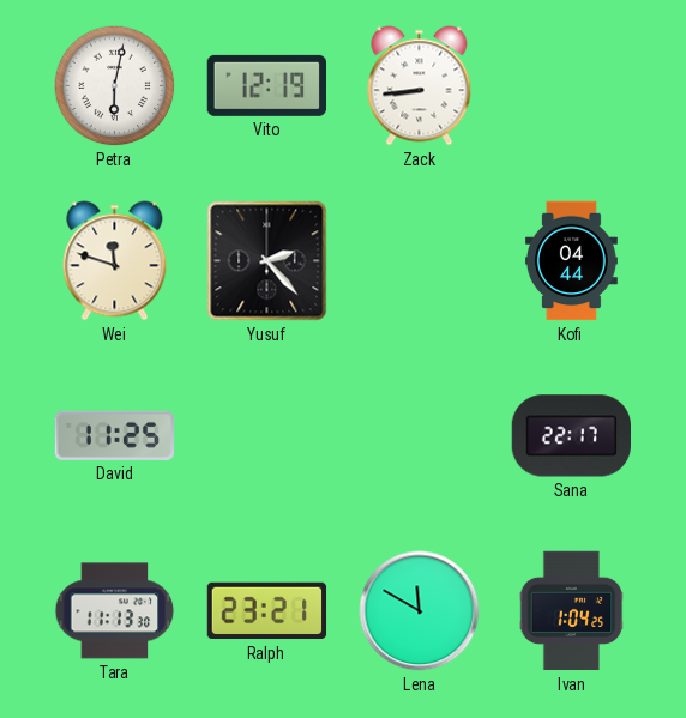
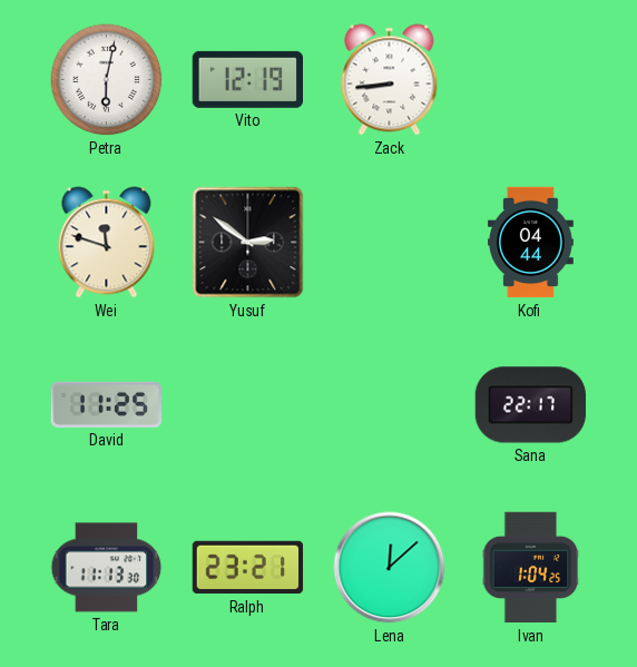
Yusuf: 2:23 -> 2:51 (248, 243)
Lena: 11:50 -> 12:08 (390, 568)
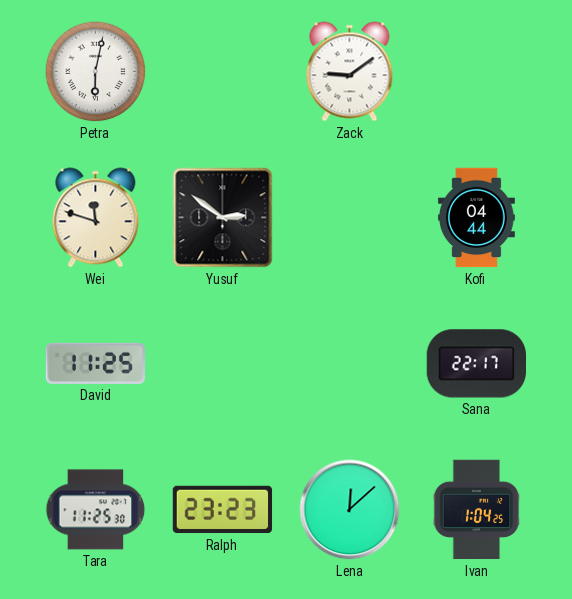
Vito: 12:19 -> none (247, 79)
Zack: 8:44 -> 9:09 (350, 72)
Tara: 11:13 -> 11:25 (96, 510)
Ralph: 23:21 -> 23:23 (223, 510)
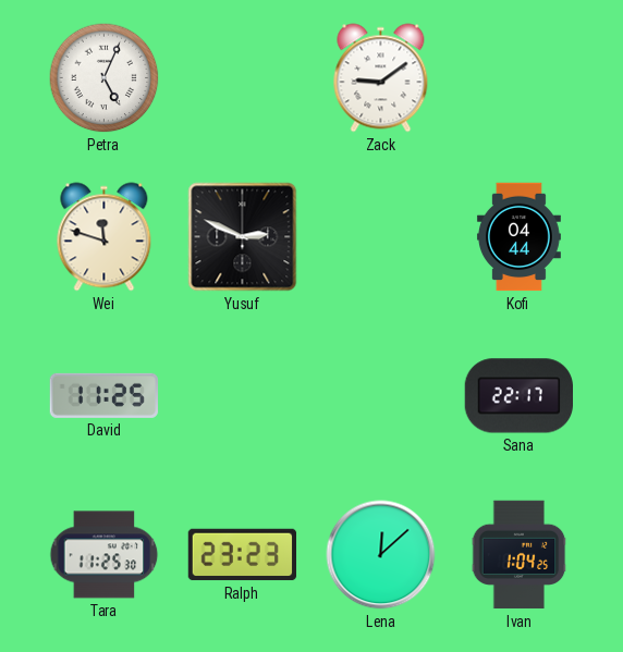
Petra: 6:02 -> 5:04 (105, 78)
Yusuf: 2:51 -> 2:49 (243, 237)
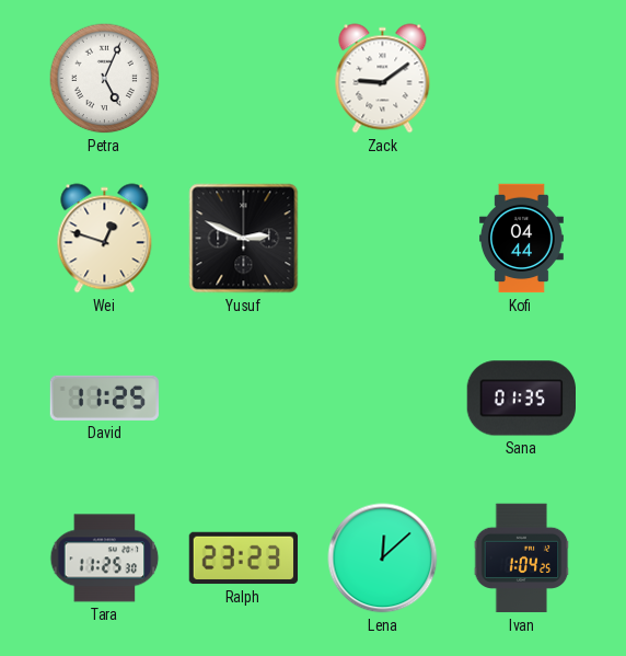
Wei: 11:48 -> 12:48 (105, 239)
Sana: 22:17 -> 01:35 (522, 399)
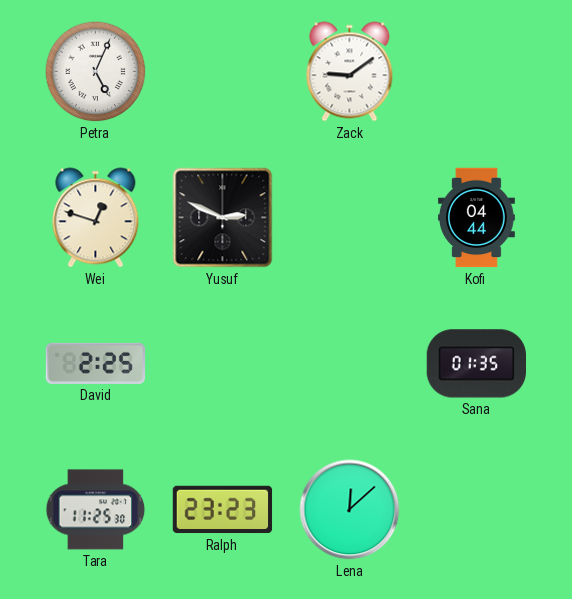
David: 11:25 -> 2:25 (96, 363)
Ivan: 1:04 -> none (522, 559)
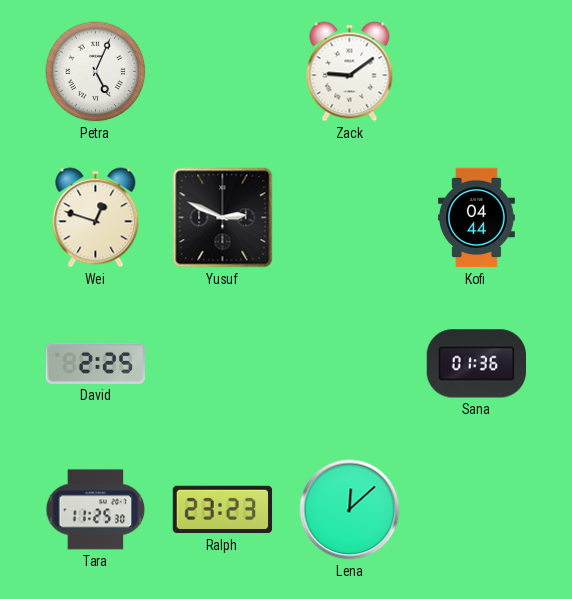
Sana: 01:35 -> 01:36 (477, 364)
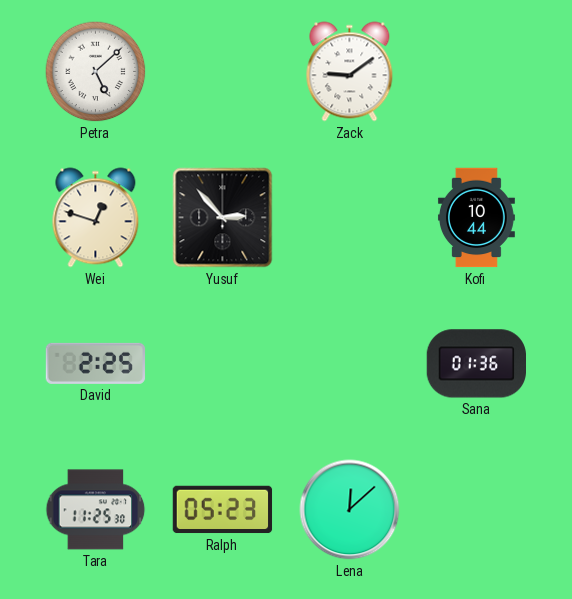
Petra: 5:04 -> 5:08 (96, 72)
Yusuf: 2:49 -> 2:53 (223, 218)
Kofi: 04:44 -> 10:44 (476, 218)
Ralph: 23:23 -> 05:23 (223, 510)
